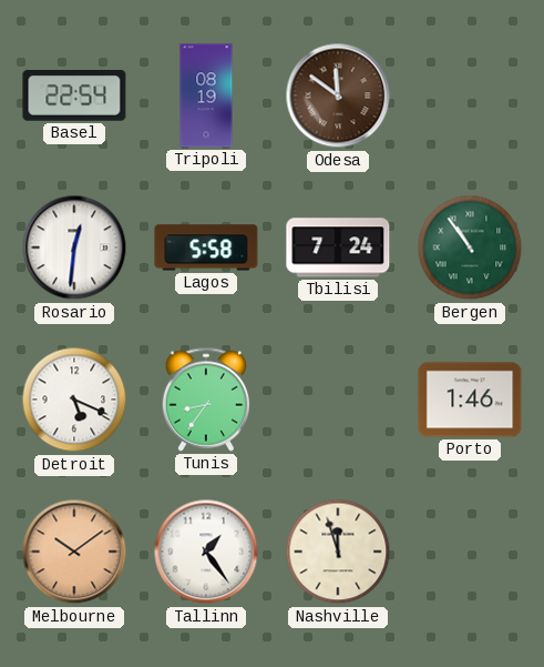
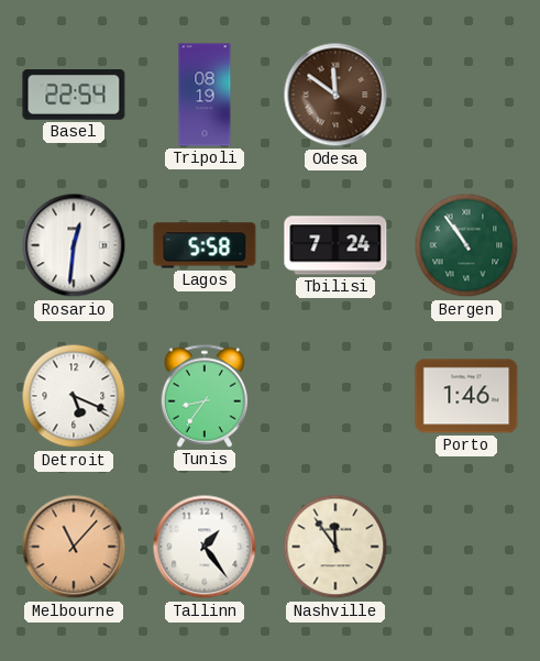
Melbourne: 10:09 -> 11:07 (74, 547)
Nashville: 11:57 -> 11:54 (335, 547)
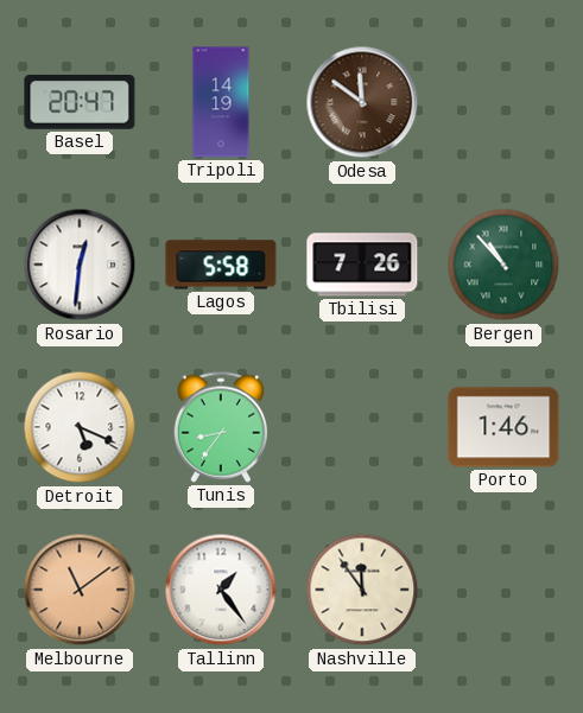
Basel: 22:54 -> 20:47 (80, 103)
Tripoli: 08:19 -> 14:19 (221, 102)
Tbilisi: 7:24 -> 7:26 (362, 265)
Bergen: 10:54 -> 10:53 (503, 265)
Melbourne: 11:07 -> 11:09 (80, 590)
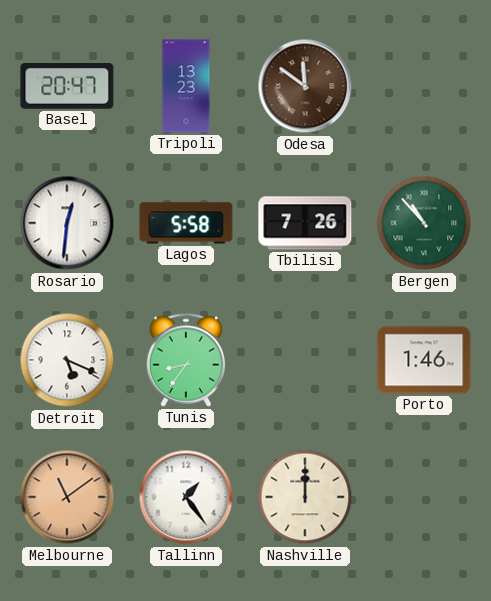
Tripoli: 14:19 -> 13:23 (186, 86)
Nashville: 11:54 -> 12:00 (305, 497)
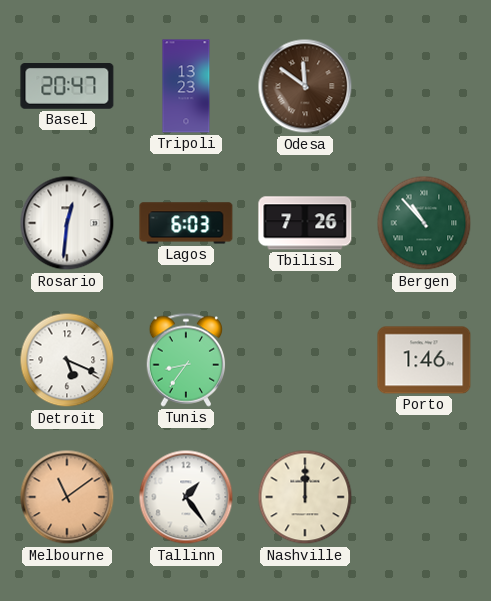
Lagos: 5:58 -> 6:03 (186, 223)
